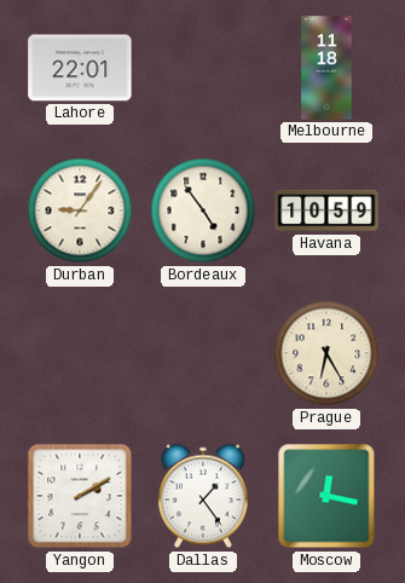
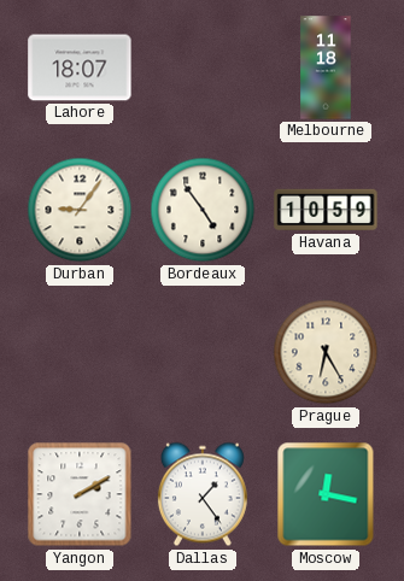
Lahore: 22:01 -> 18:07 (80, 68)
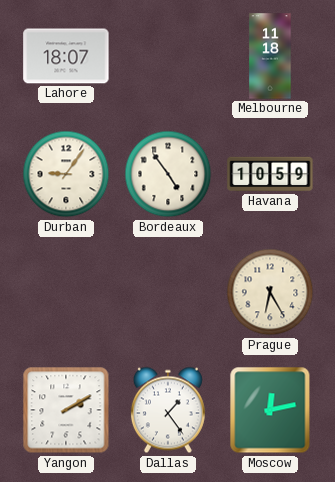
Moscow: 12:17 -> 12:13 (270, 410)
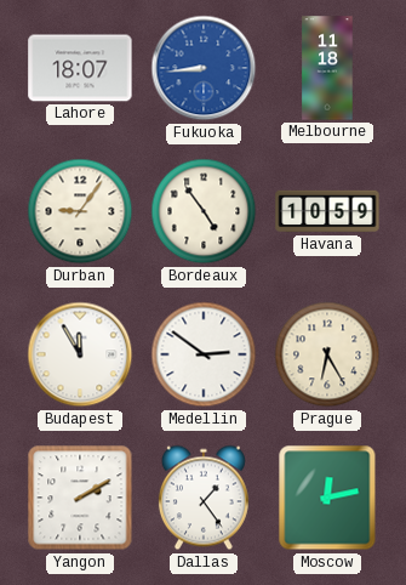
Fukuoka: none -> 8:44 (204, 68)
Budapest: none -> 11:55 (80, 354)
Medellin: none -> 2:51 (204, 354)
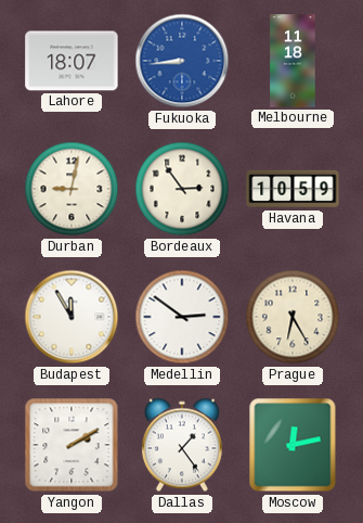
Durban: 9:06 -> 9:02 (72, 189)
Bordeaux: 4:54 -> 2:54 (182, 189)
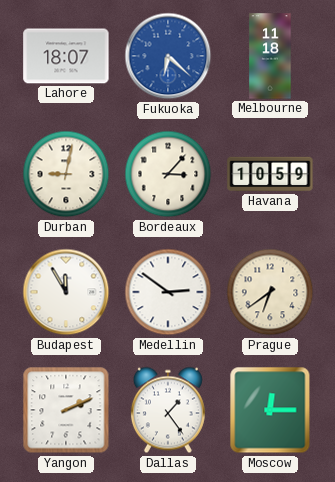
Fukuoka: 8:44 -> 6:22 (168, 56)
Bordeaux: 2:54 -> 3:07 (168, 174)
Prague: 6:25 -> 6:39 (270, 292)
Yangon: 2:10 -> 2:11 (66, 410)
Moscow: 12:13 -> 12:15 (270, 410)
